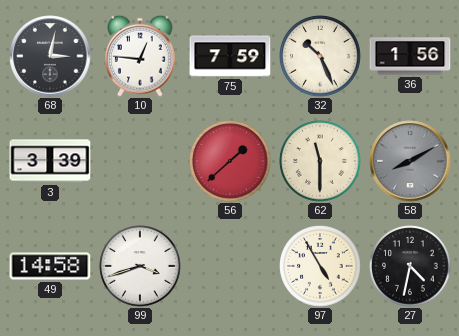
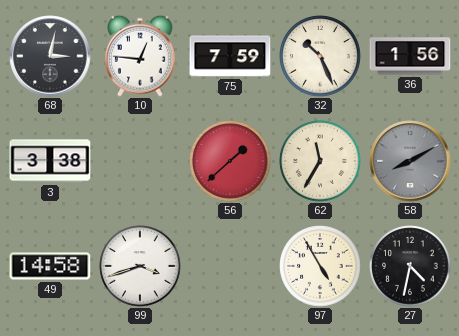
3: 3:39 -> 3:38 (50, 161)
62: 11:30 -> 11:35 (320, 161)
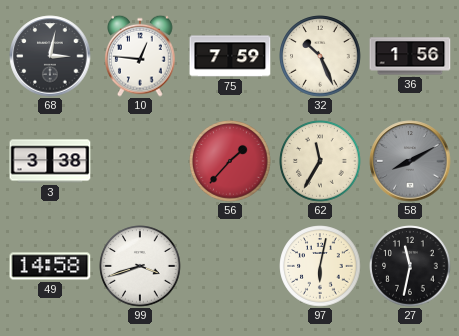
56: 1:38 -> 1:37 (230, 161)
97: 4:55 -> 6:02 (320, 266)
27: 4:32 -> 11:32 (410, 266)
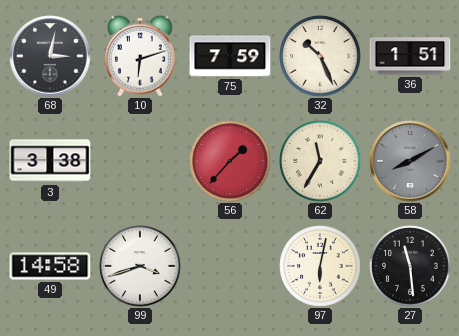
10: 12:46 -> 6:12 (141, 56)
36: 1:56 -> 1:51 (410, 56)
27: 11:32 -> 11:29 (410, 266)
